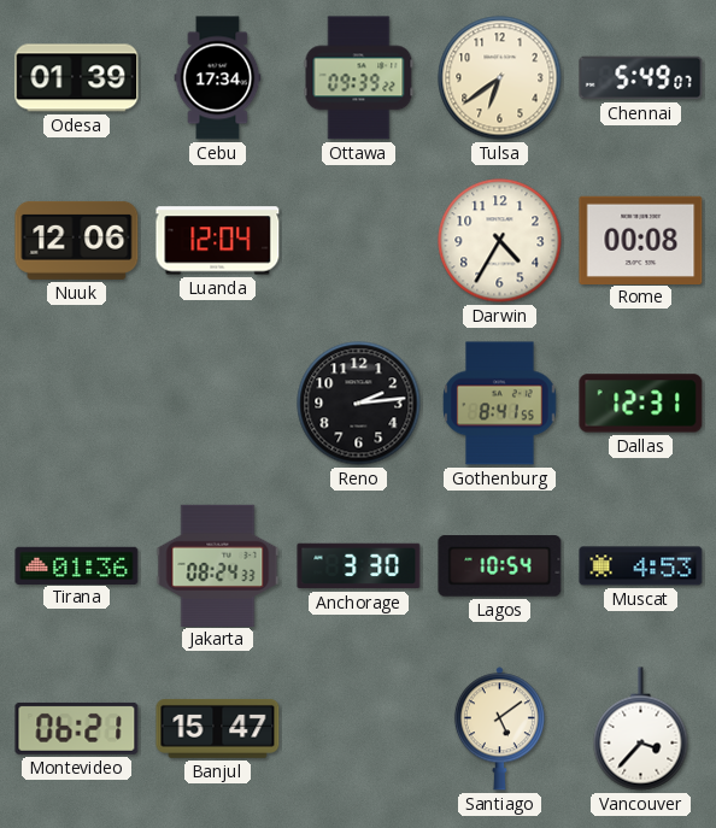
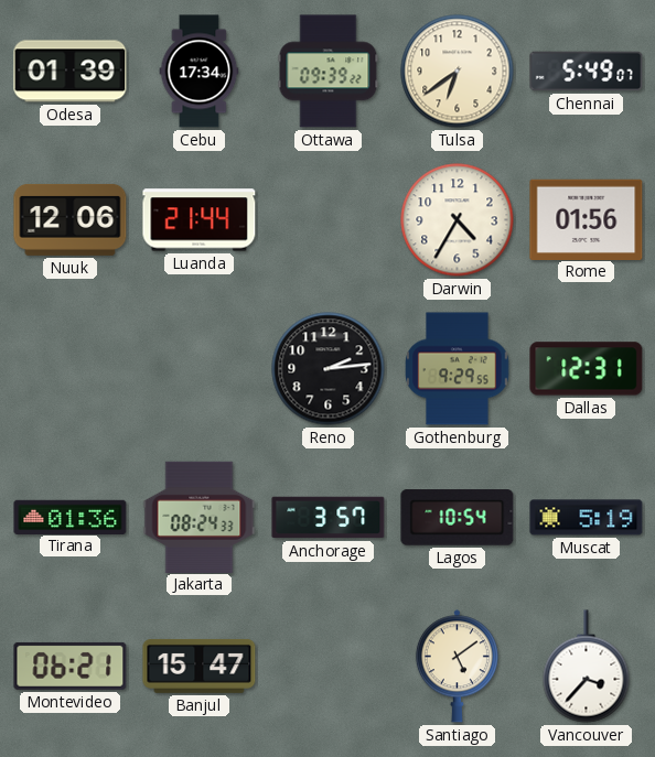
Luanda: 12:04 -> 21:44 (200, 220)
Rome: 00:08 -> 01:56 (587, 219)
Gothenburg: 8:41 -> 9:29 (458, 369)
Anchorage: 3:30 -> 3:57 (329, 518)
Muscat: 4:53 -> 5:19 (587, 518)
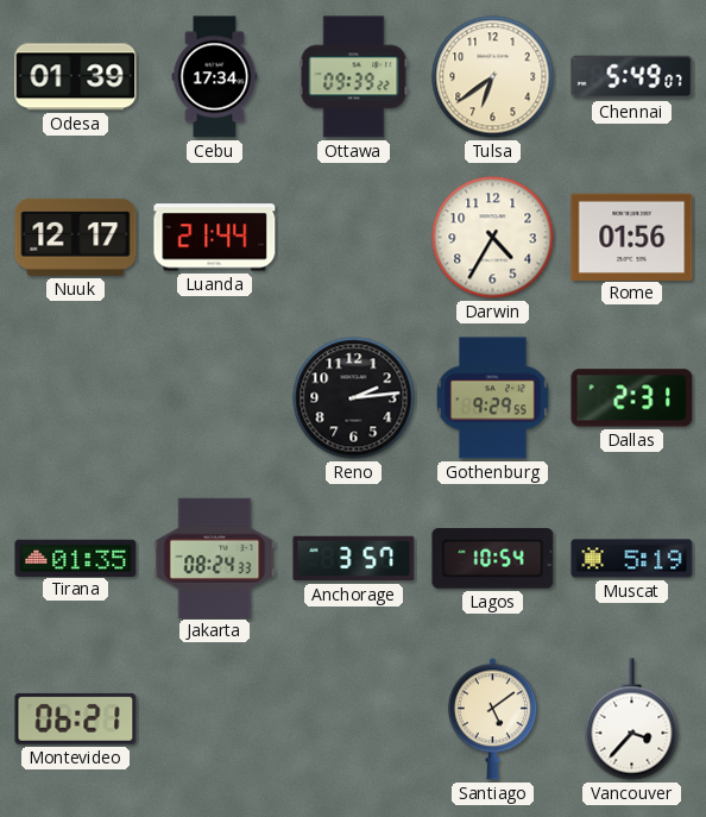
Nuuk: 12:06 -> 12:17 (76, 237)
Dallas: 12:31 -> 2:31 (632, 398)
Tirana: 01:36 -> 01:35 (76, 558)
Banjul: 15:47 -> none (200, 666)
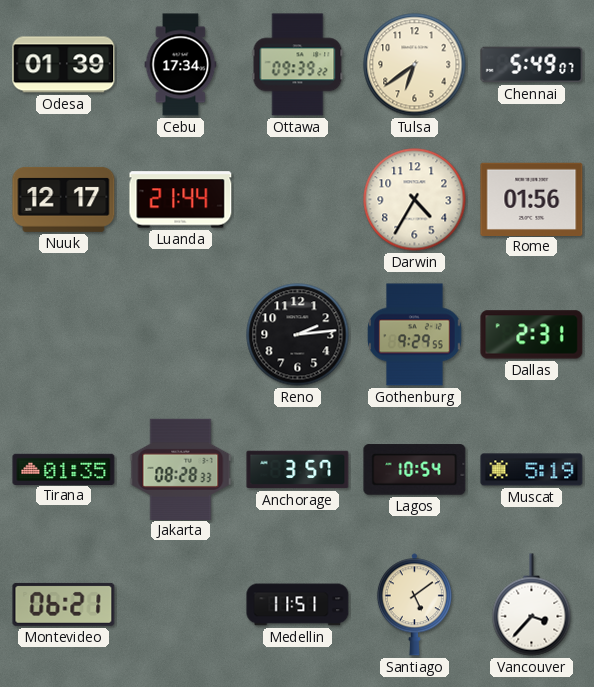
Jakarta: 08:24 -> 08:28 (181, 469)
Medellin: none -> 11:51 (298, 605)
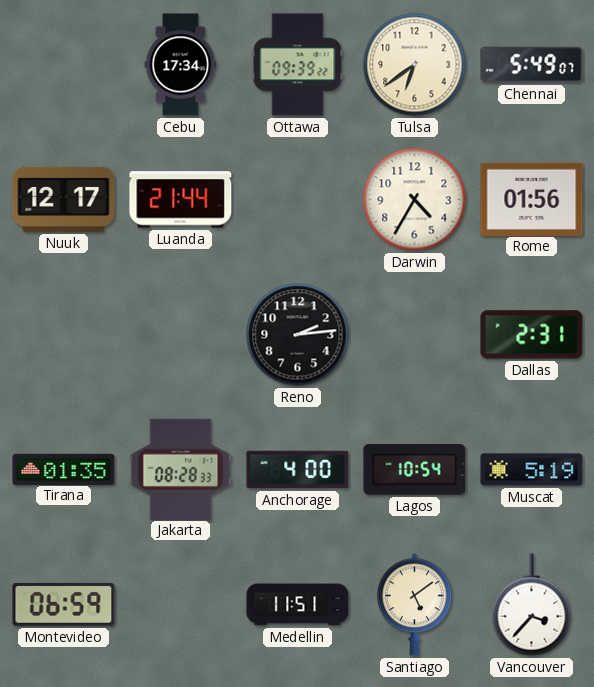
Odesa: 01:39 -> none (64, 65)
Gothenburg: 9:29 -> none (415, 335)
Anchorage: 3:57 -> 4:00 (298, 470)
Montevideo: 06:21 -> 06:59 (64, 604)
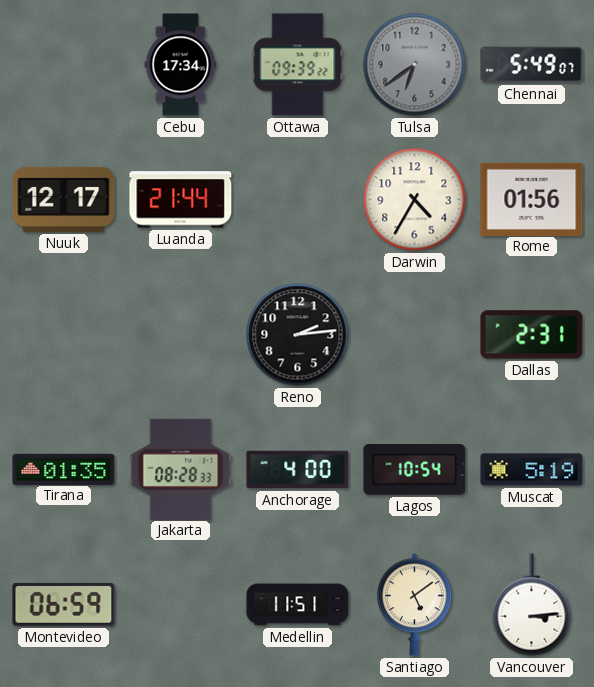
Tulsa dial: cream -> grey (415, 65)
Vancouver: 3:37 -> 3:14 (532, 605)
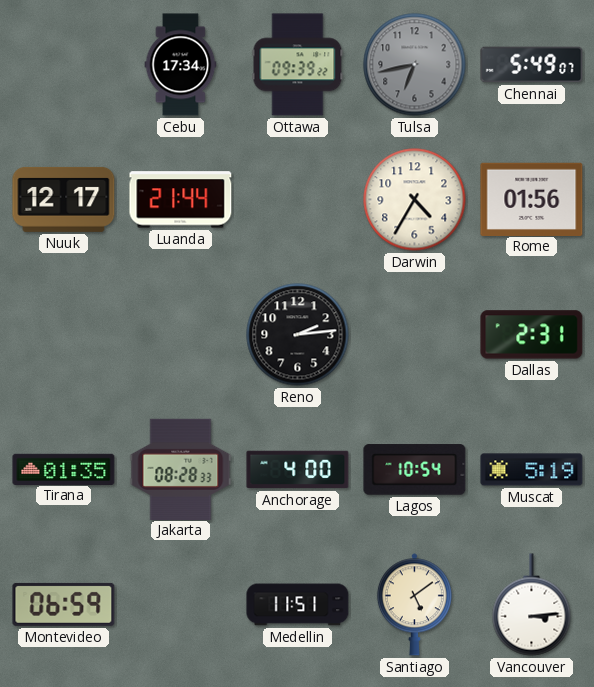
Tulsa: 6:39 -> 6:43 (415, 65)
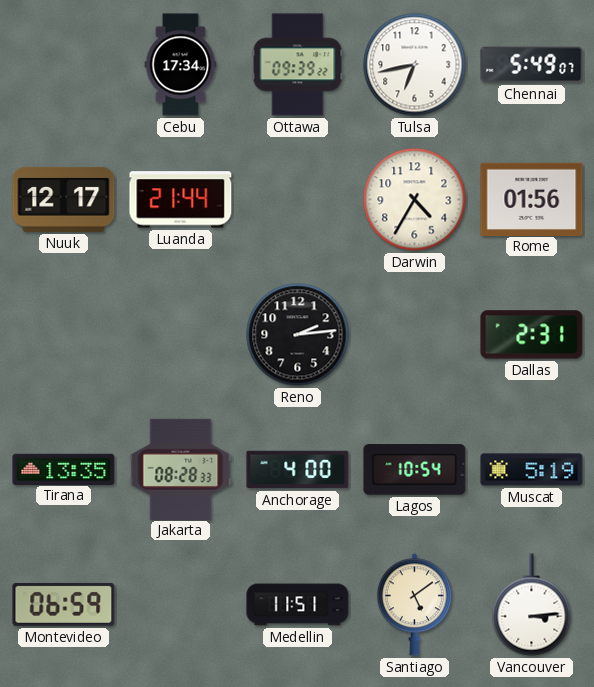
Tulsa dial: grey -> white (415, 65)
Tirana: 01:35 -> 13:35 (64, 469)
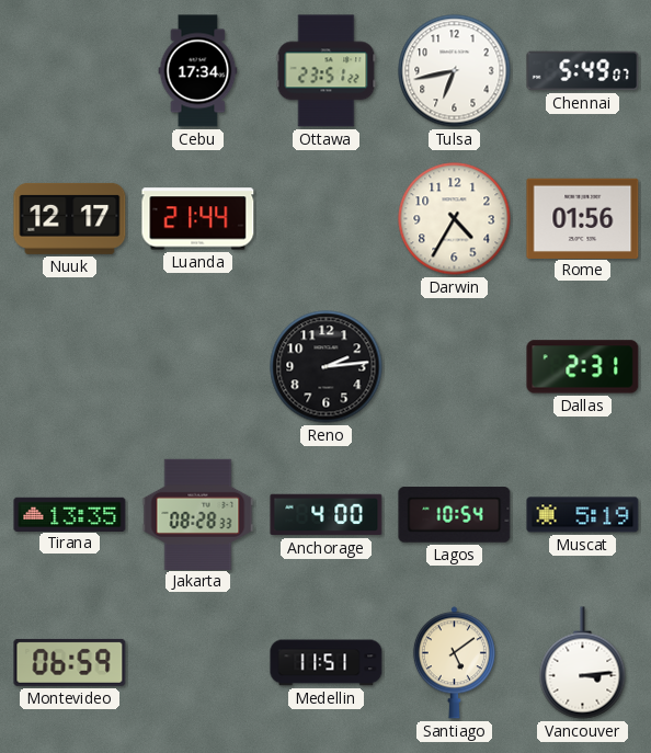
Ottawa: 09:39 -> 23:51 (327, 71)
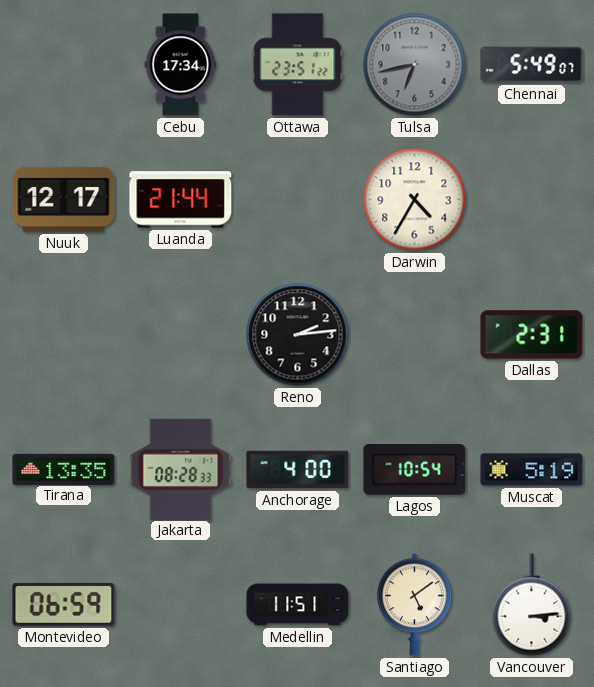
Tulsa dial: white -> grey (415, 65)
Rome: 01:56 -> none (583, 218)
